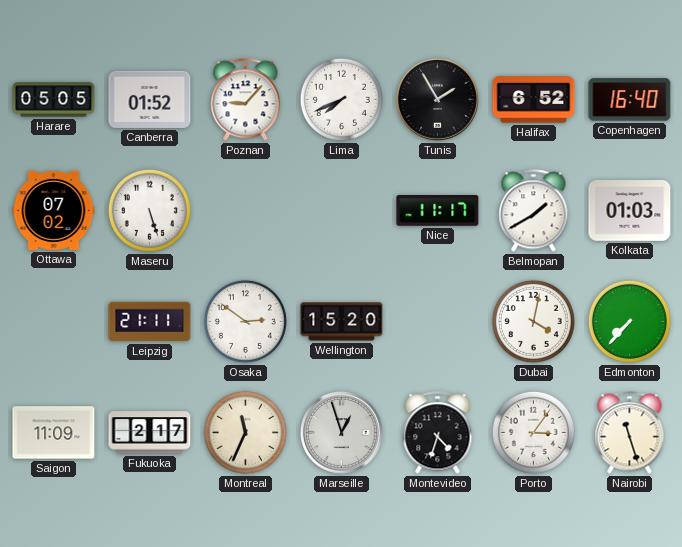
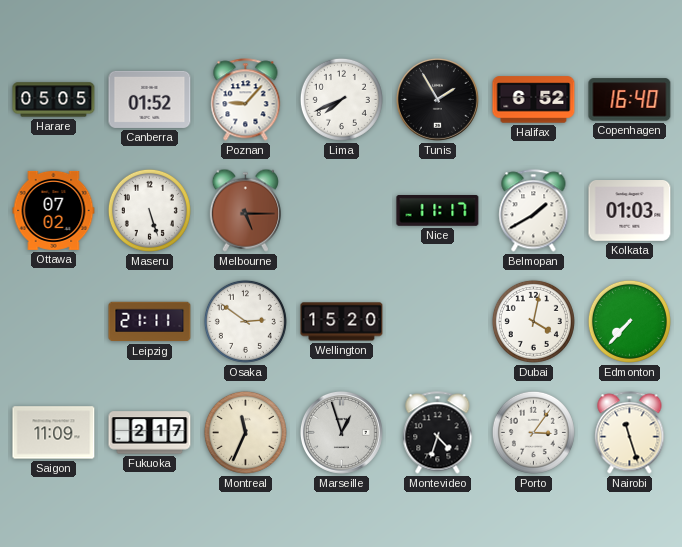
Melbourne: none -> 5:15 (245, 210)
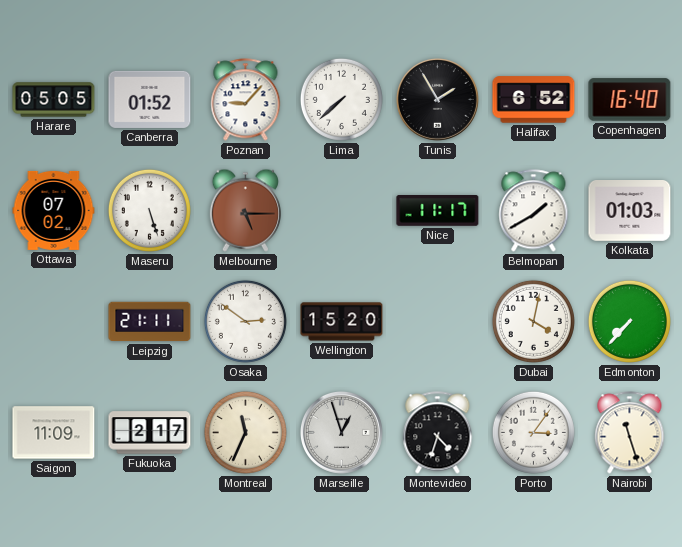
Lima: 7:41 -> 7:38 (341, 99)
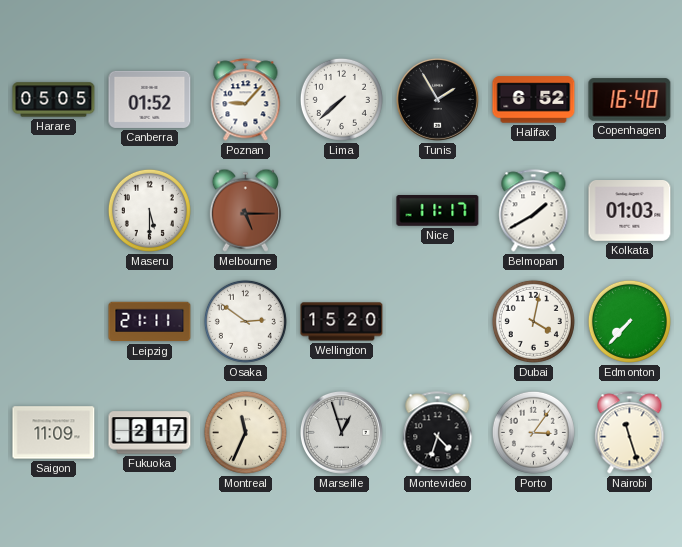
Ottawa: 07:02 -> none (54, 210)
Maseru: 5:27 -> 5:30 (149, 210)
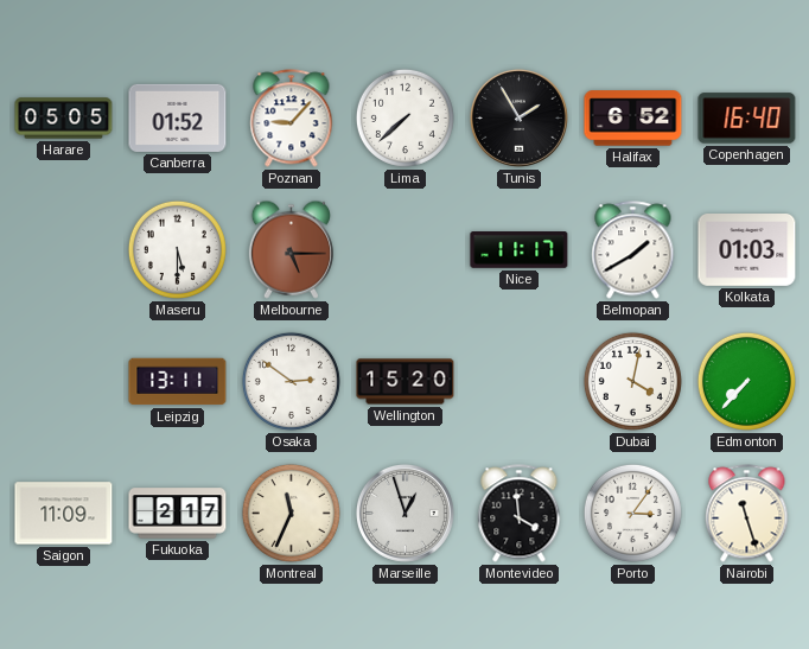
Leipzig: 21:11 -> 13:11 (178, 382)
Montevideo: 4:33 -> 3:59 (520, 514)
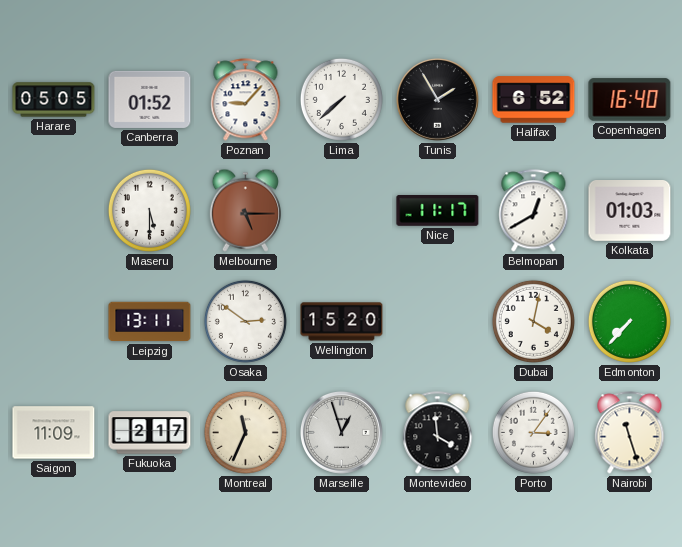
Belmopan: 1:40 -> 12:40 (534, 211)
